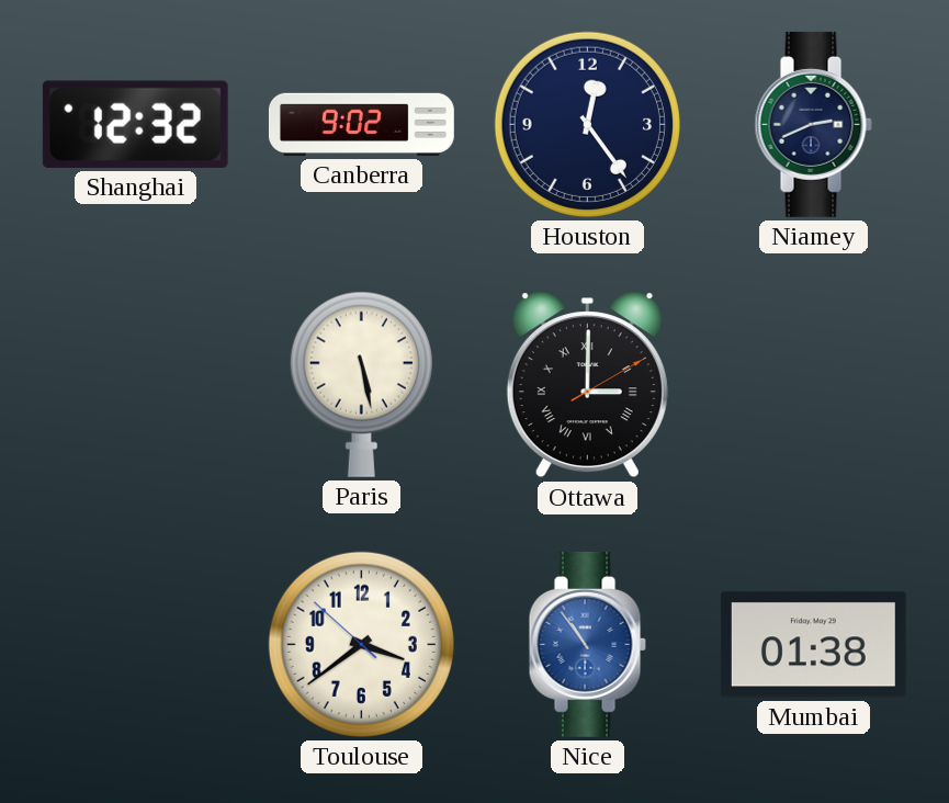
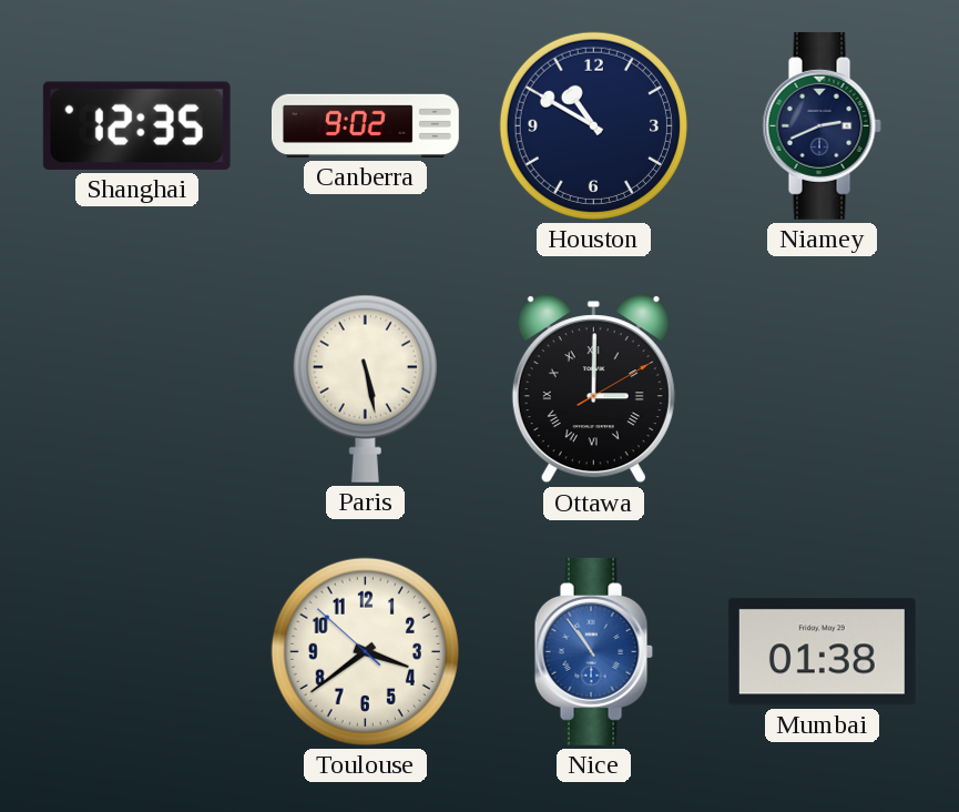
Shanghai: 12:32 -> 12:35 (136, 125)
Houston: 12:24 -> 10:50 (593, 125)
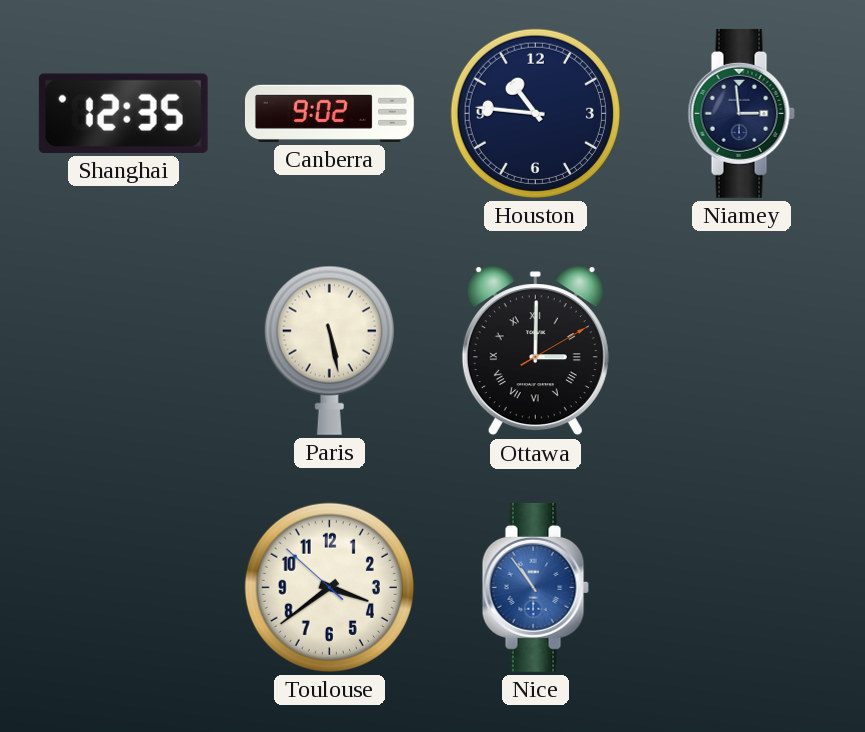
Houston: 10:50 -> 10:46 (535, 113)
Niamey: 2:41 -> 2:59 (741, 113)
Mumbai: 01:38 -> none (822, 652)
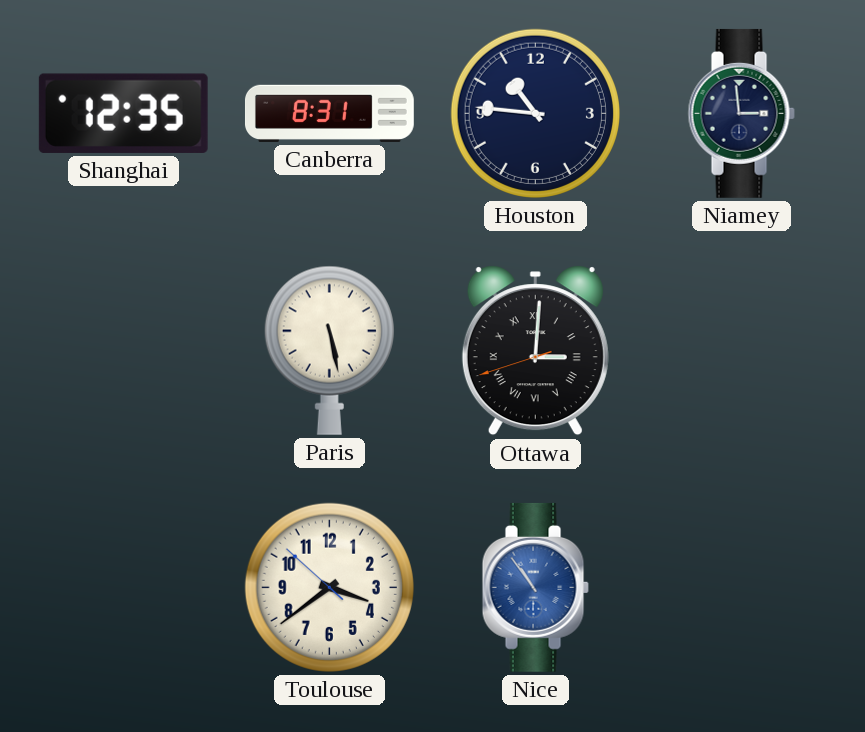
Canberra: 9:02 -> 8:31 (329, 113)
Ottawa: 3:00:10 -> 3:00:42 (535, 351)
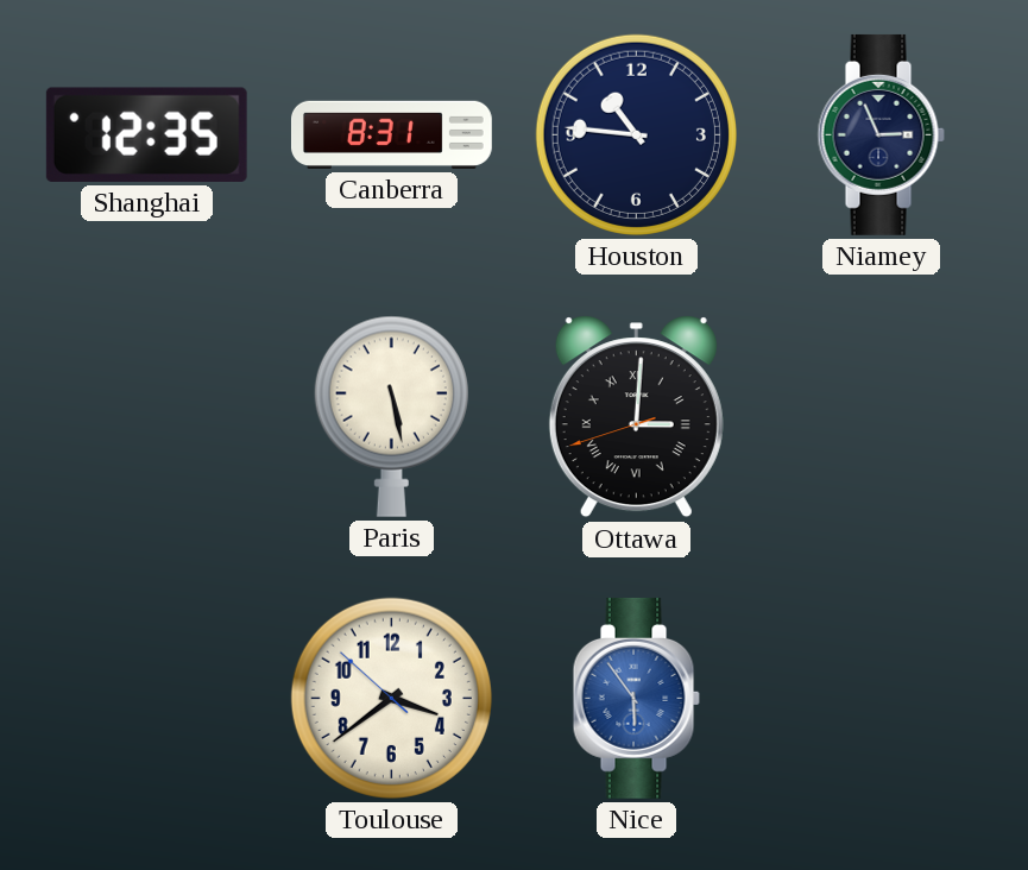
Niamey: 2:59 -> 2:56 (881, 134)
Nice: 10:54 -> 5:54 (636, 698)
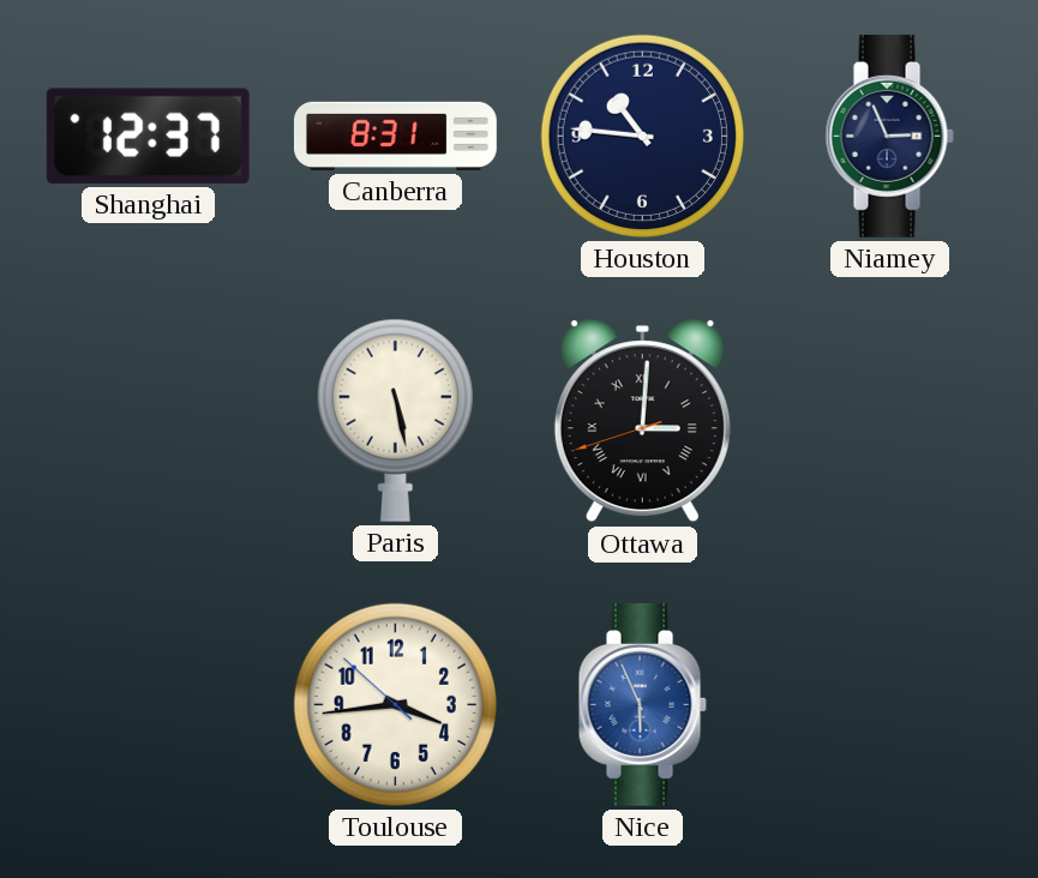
Shanghai: 12:35 -> 12:37 (148, 136)
Toulouse: 3:38 -> 3:43 (395, 704)
Nice: 5:54 -> 5:56 (642, 704)
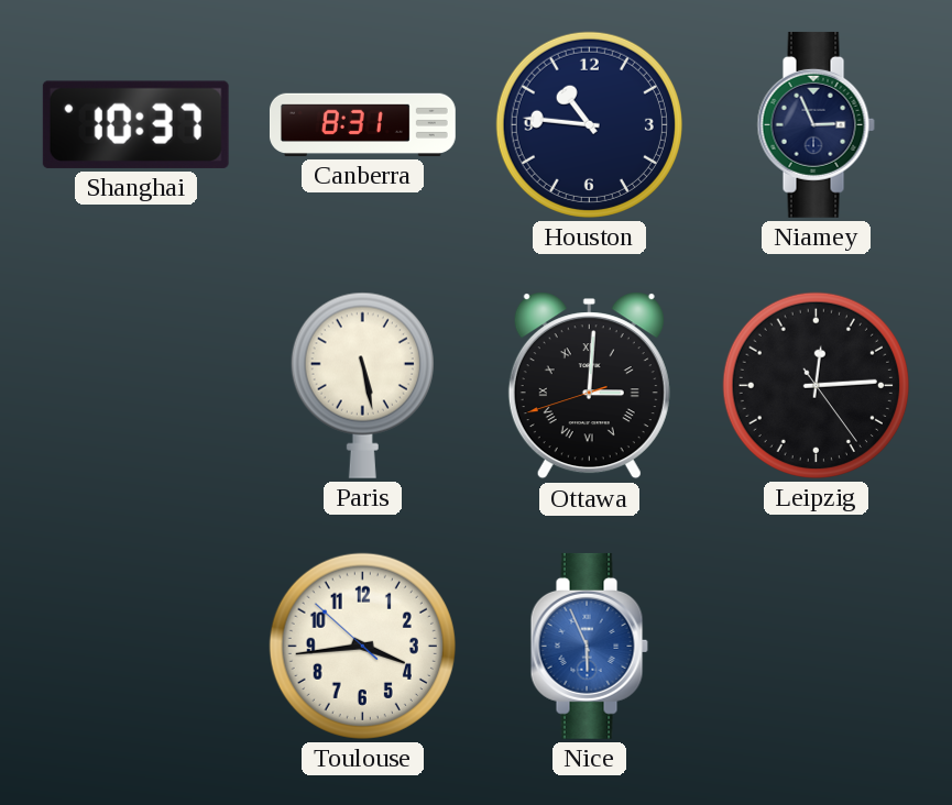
Shanghai: 12:37 -> 10:37 (135, 124)
Leipzig: none -> 12:14 (816, 385)
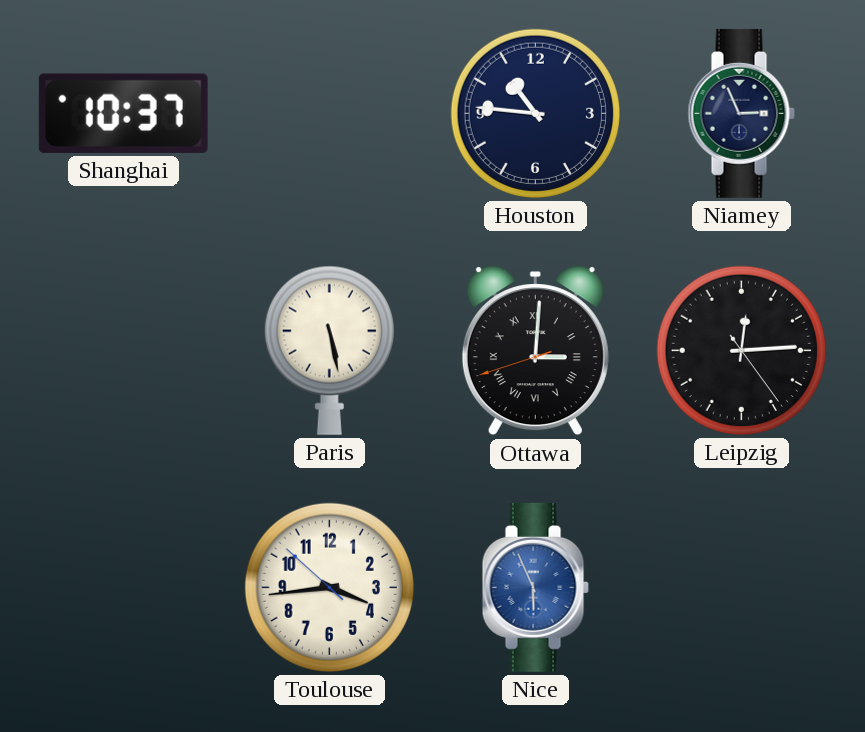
Canberra: 8:31 -> none (362, 124)
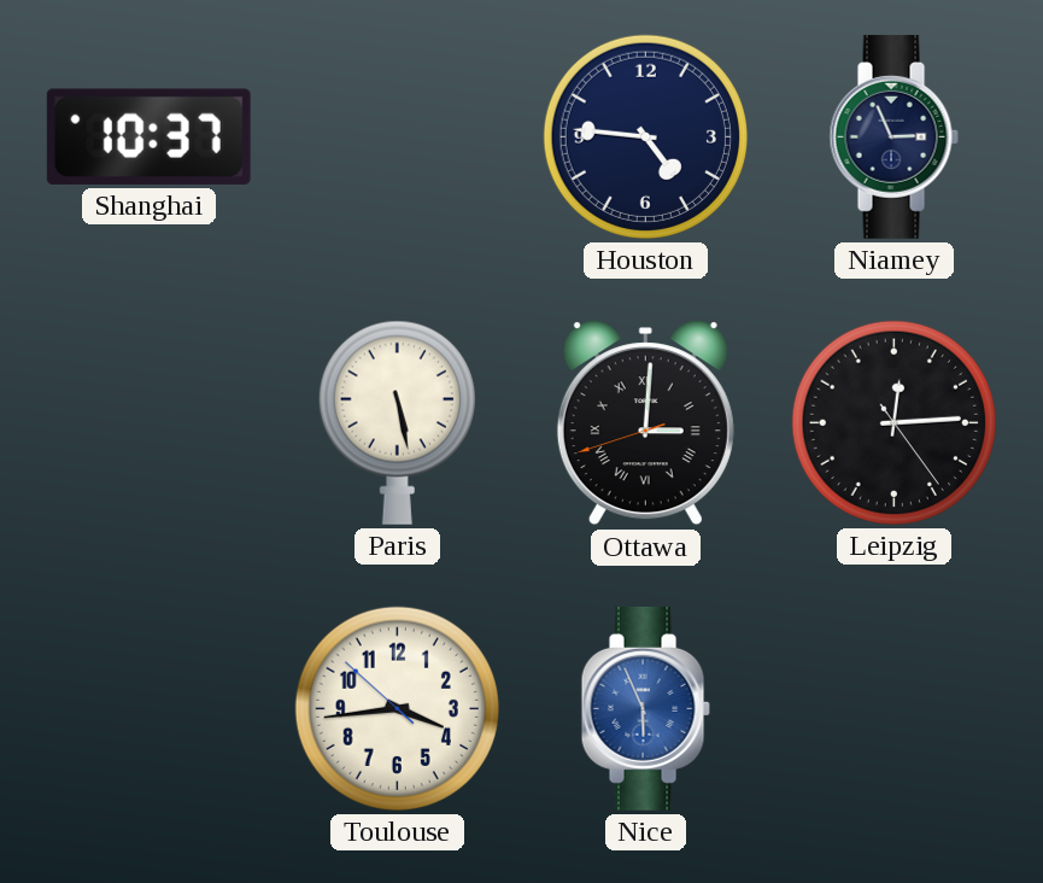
Houston: 10:46 -> 4:46 (645, 136)
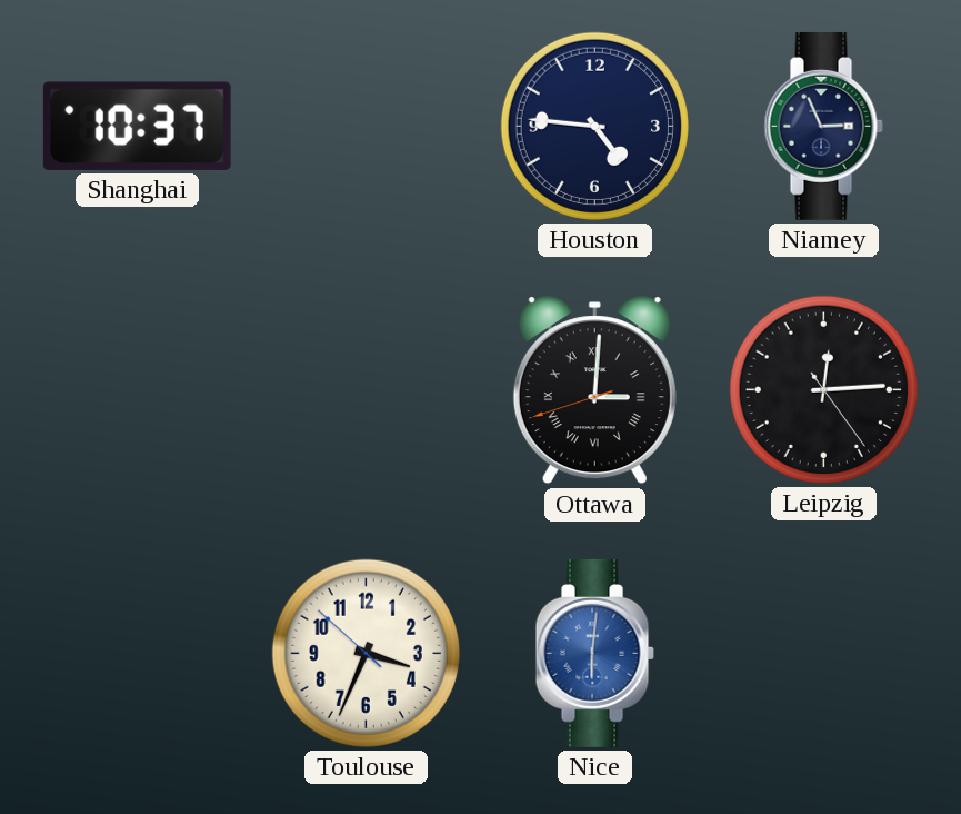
Paris: 5:28 -> none (397, 422)
Toulouse: 3:43 -> 3:33 (366, 653)
Nice: 5:56 -> 6:01 (594, 653)
